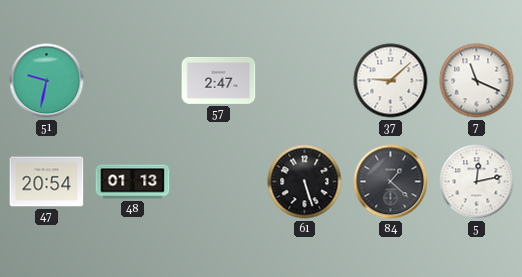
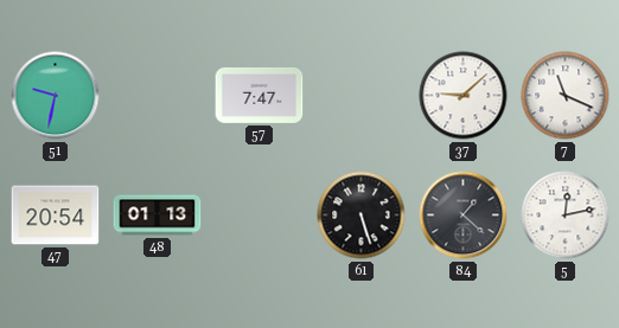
57: 2:47 -> 7:47 (260, 95)
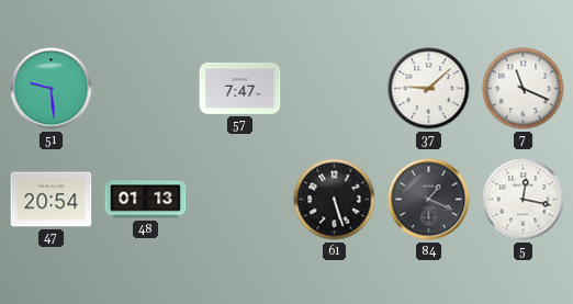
51: 9:32 -> 9:29 (52, 89)
84: 1:22 -> 1:19 (429, 200)
5: 12:13 -> 12:17 (524, 200)
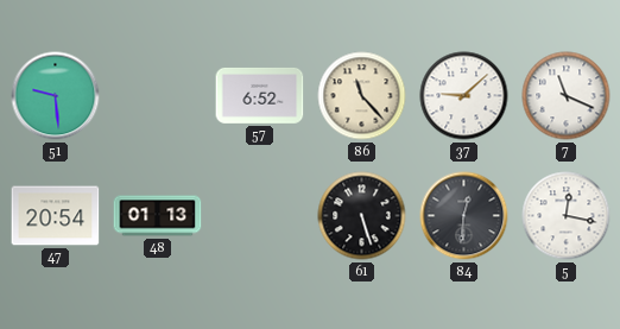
57: 7:47 -> 6:52 (260, 95)
86: none -> 11:23 (362, 96)
84: 1:19 -> 12:31 (464, 216)
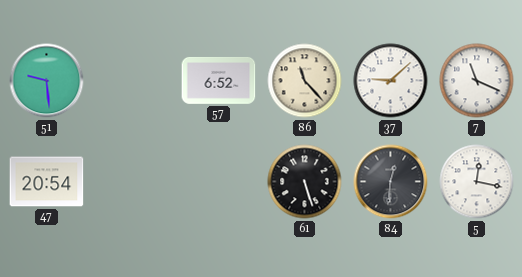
48: 01:13 -> none (158, 216)
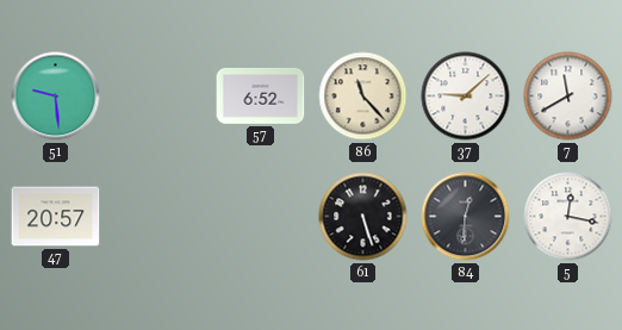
7: 11:19 -> 11:40 (568, 96)
47: 20:54 -> 20:57 (56, 217)
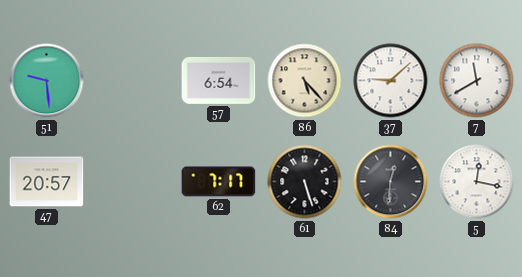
57: 6:52 -> 6:54 (219, 80)
86: 11:23 -> 5:23 (305, 81)
62: none -> 7:17 (219, 182)
